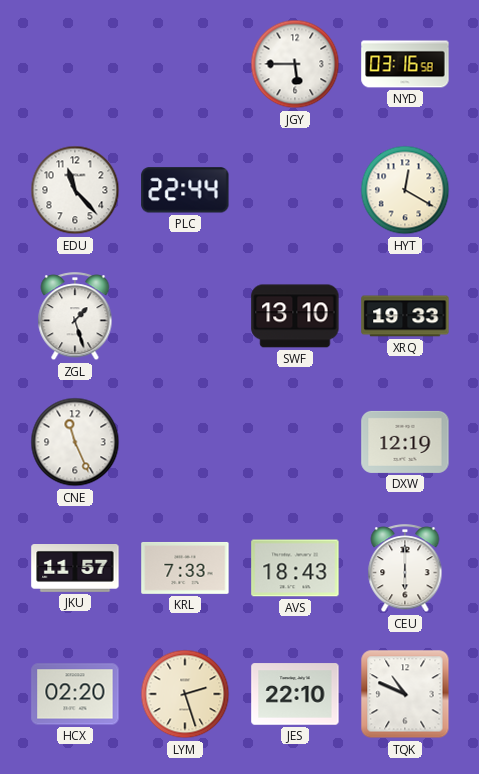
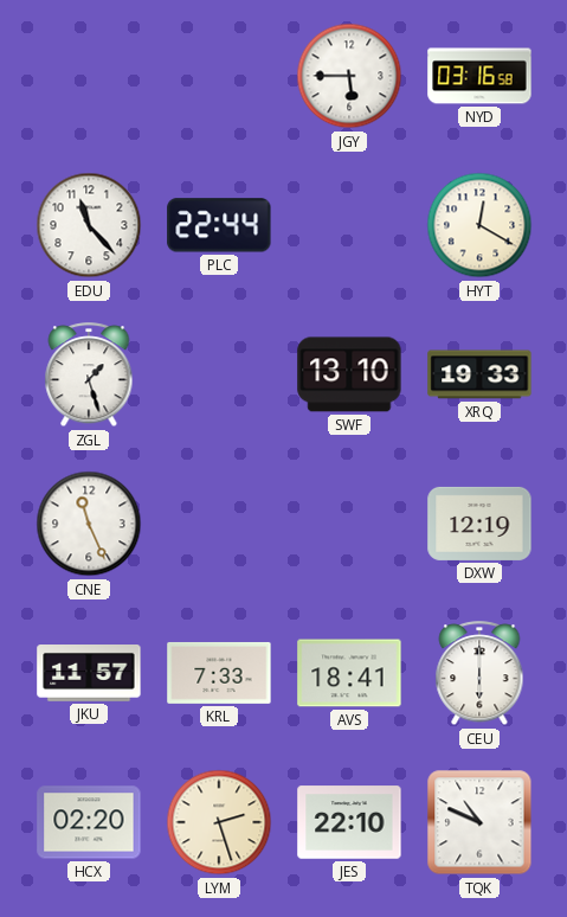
AVS: 18:43 -> 18:41 (349, 673)
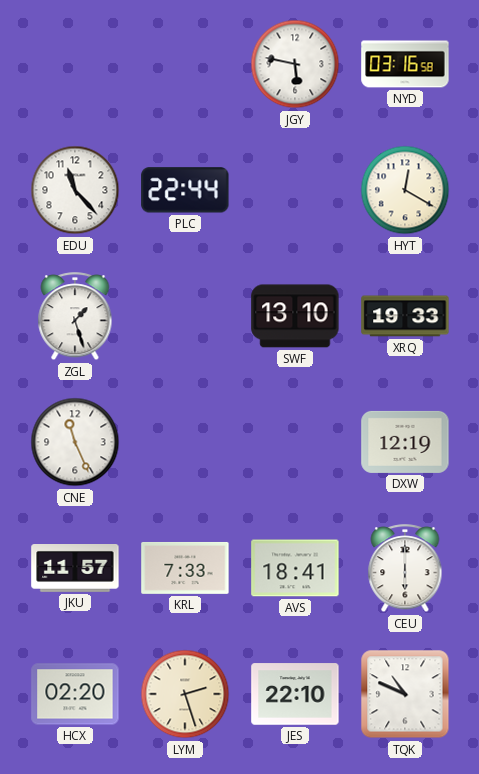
JGY: 5:45 -> 5:47 (295, 64)
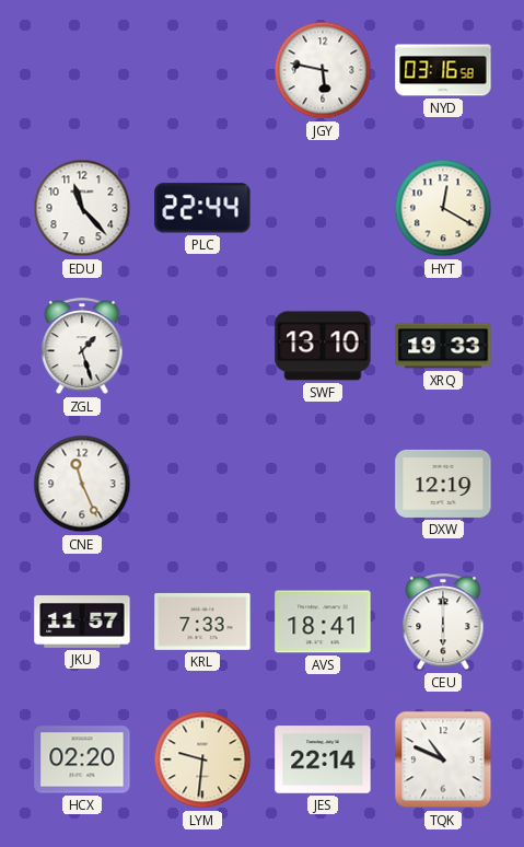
LYM: 2:27 -> 9:31 (202, 759)
JES: 22:10 -> 22:14 (323, 759)
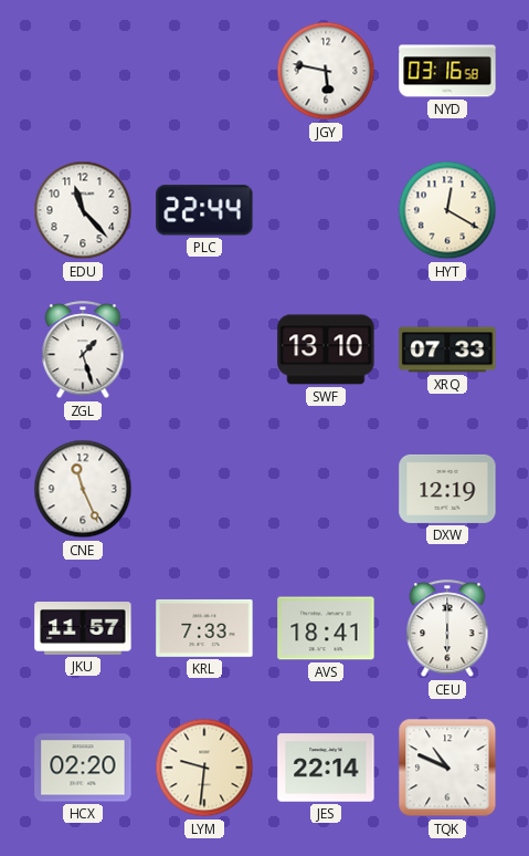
XRQ: 19:33 -> 07:33 (447, 349)
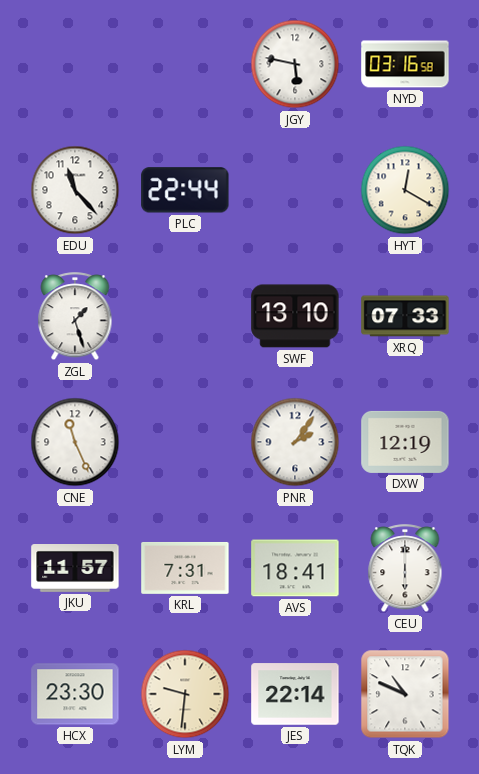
PNR: none -> 2:06 (295, 442)
KRL: 7:33 -> 7:31 (185, 568)
HCX: 02:20 -> 23:30 (75, 694)
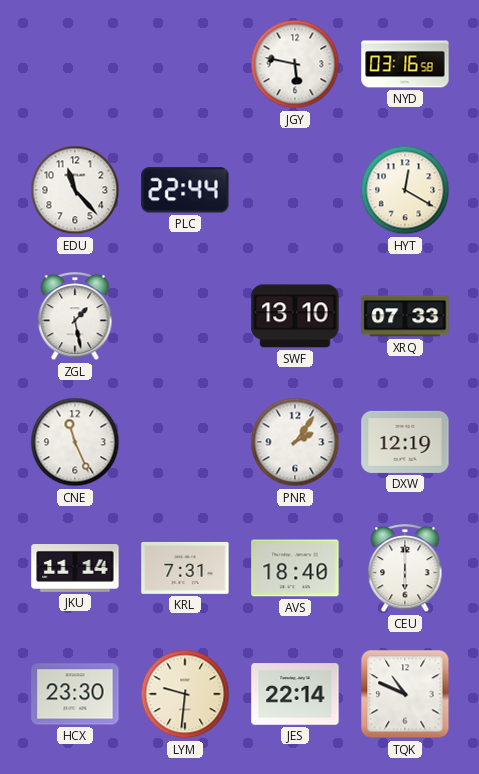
ZGL: 1:27 -> 1:28 (75, 317)
JKU: 11:57 -> 11:14 (75, 569)
AVS: 18:41 -> 18:40 (295, 568)
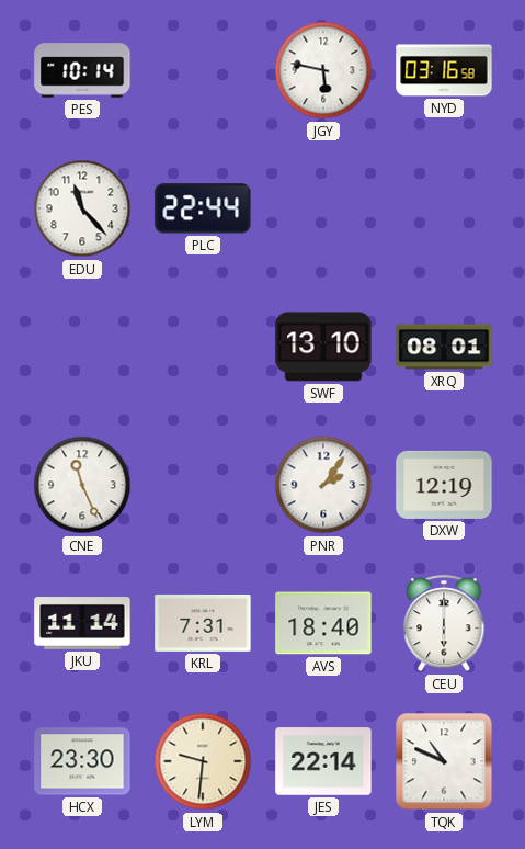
PES: none -> 10:14 (82, 70)
HYT: 12:20 -> none (405, 190)
ZGL: 1:28 -> none (75, 317)
XRQ: 07:33 -> 08:01 (444, 347)
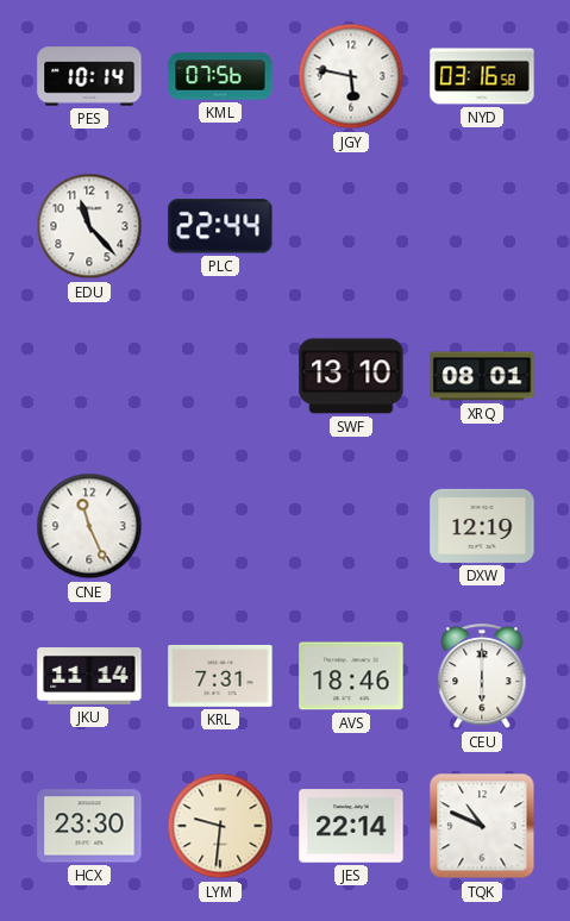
KML: none -> 07:56 (220, 76)
PNR: 2:06 -> none (323, 485)
AVS: 18:40 -> 18:46 (351, 676)
